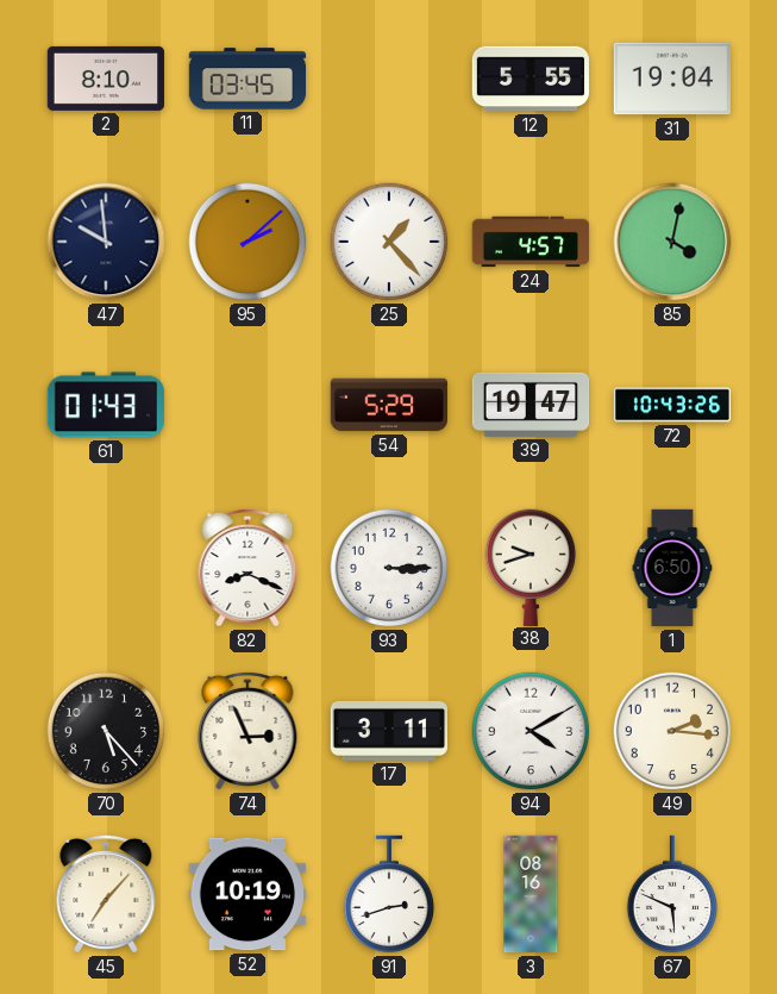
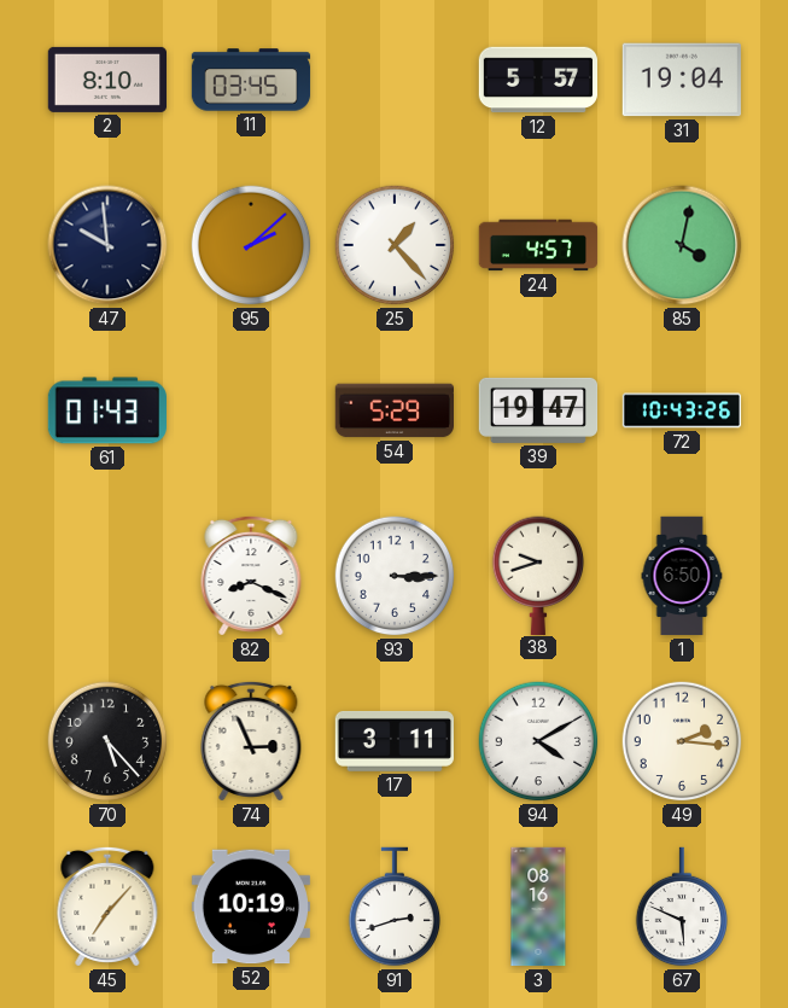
12: 5:55 -> 5:57 (538, 80)
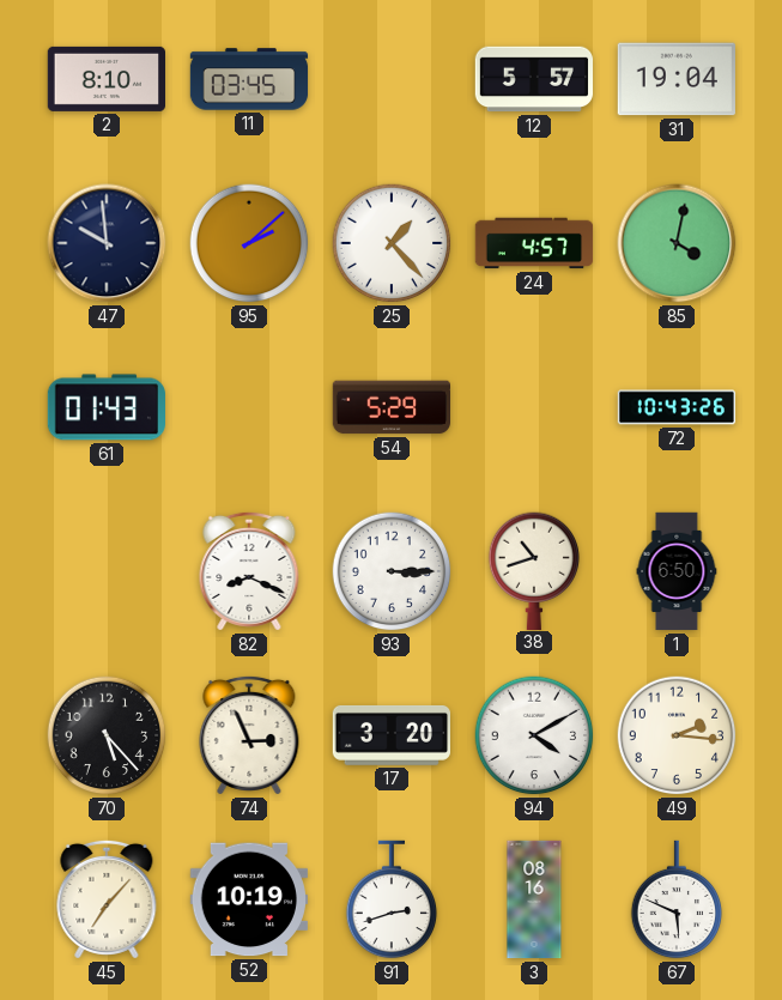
39: 19:47 -> none (538, 410)
38: 9:42 -> 10:42 (534, 570)
17: 3:11 -> 3:20 (390, 735)
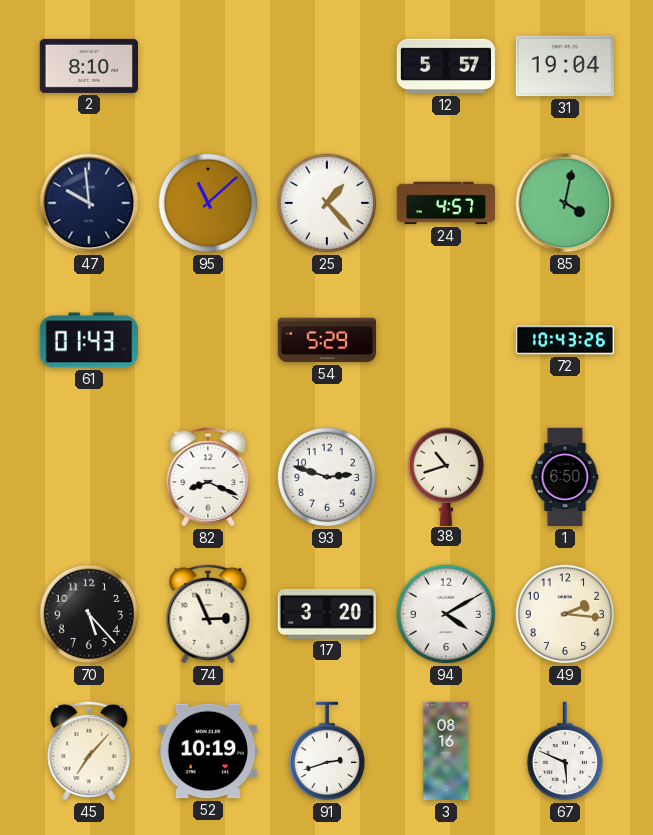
11: 03:45 -> none (249, 79)
95: 2:08 -> 11:08 (208, 203)
93: 3:15 -> 2:48 (327, 477)
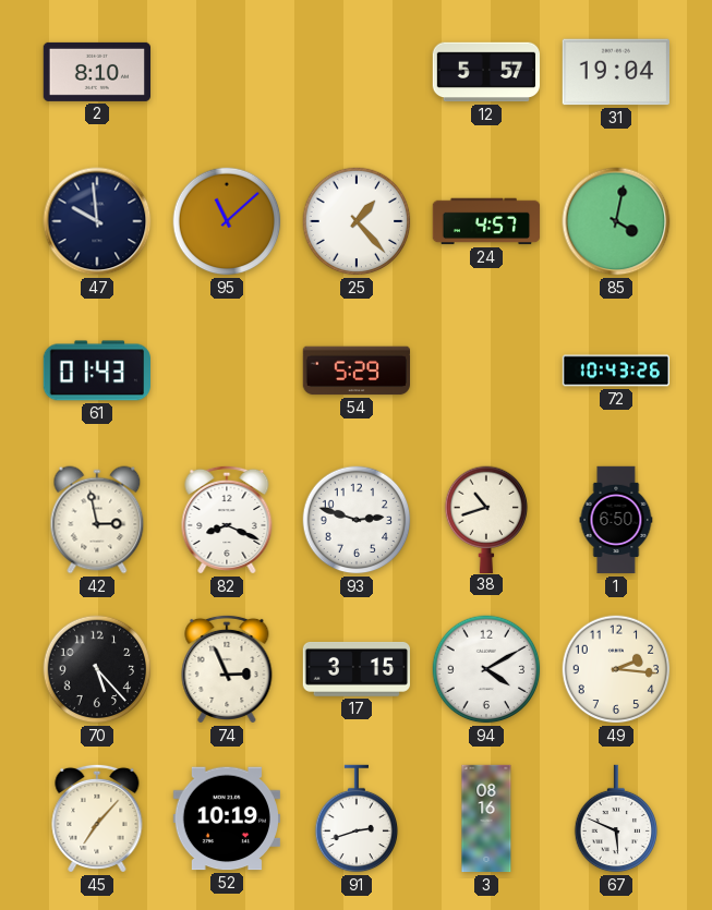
42: none -> 2:58 (97, 520)
17: 3:20 -> 3:15 (355, 669)
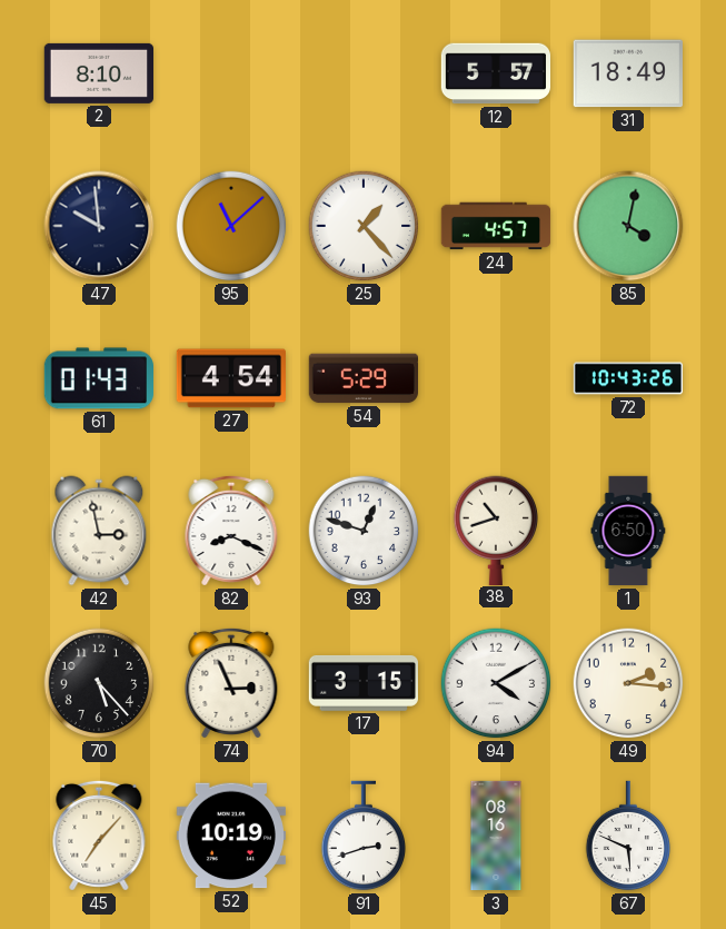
31: 19:04 -> 18:49 (627, 73)
27: none -> 4:54 (231, 378)
93: 2:48 -> 12:48 (364, 531)
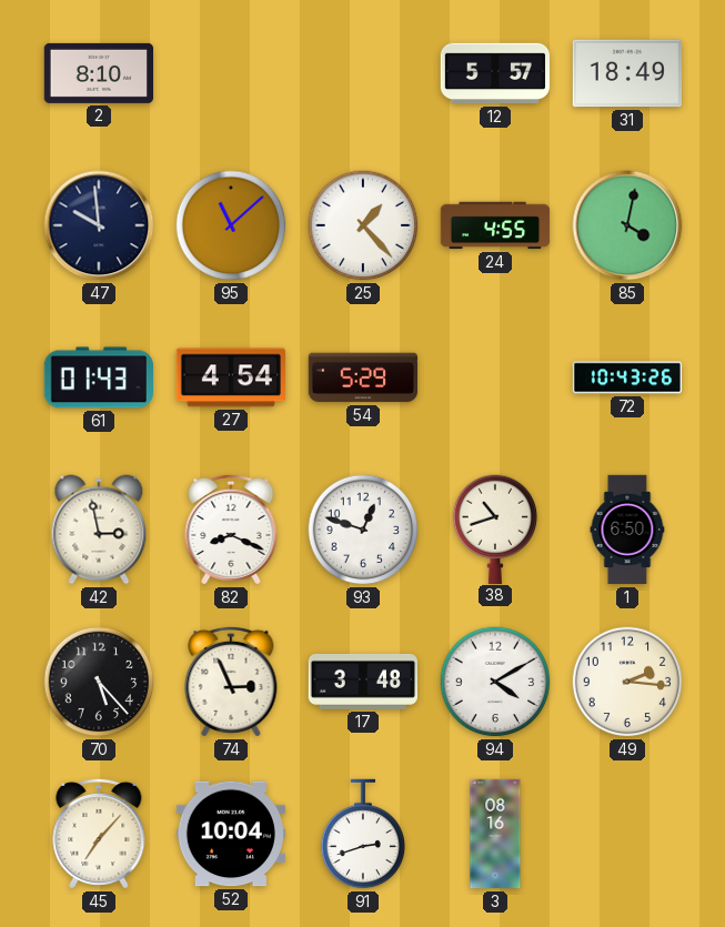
24: 4:57 -> 4:55 (495, 225)
17: 3:15 -> 3:48 (362, 682)
52: 10:19 -> 10:04 (230, 834)
67: 5:49 -> none (628, 836)
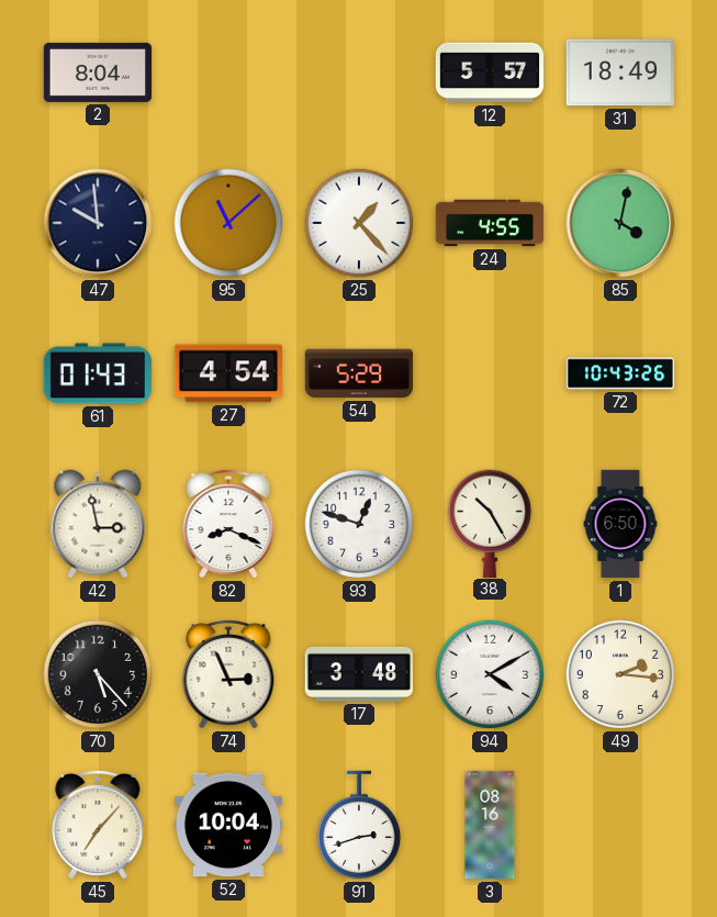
2: 8:10 -> 8:04 (97, 72)
38: 10:42 -> 10:25 (490, 523)
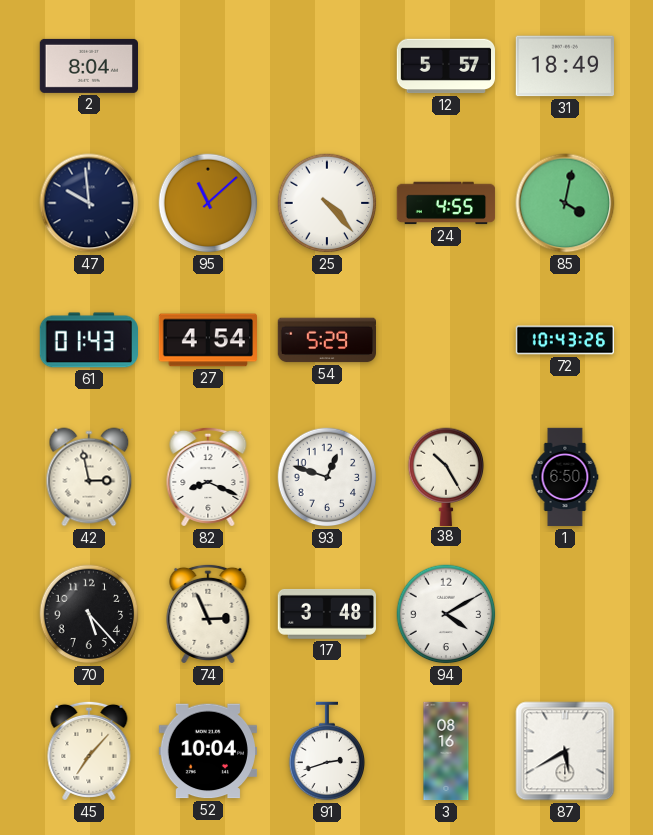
25: 1:23 -> 4:23 (327, 203)
49: 2:16 -> none (620, 674)
87: none -> 5:40 (565, 751)
